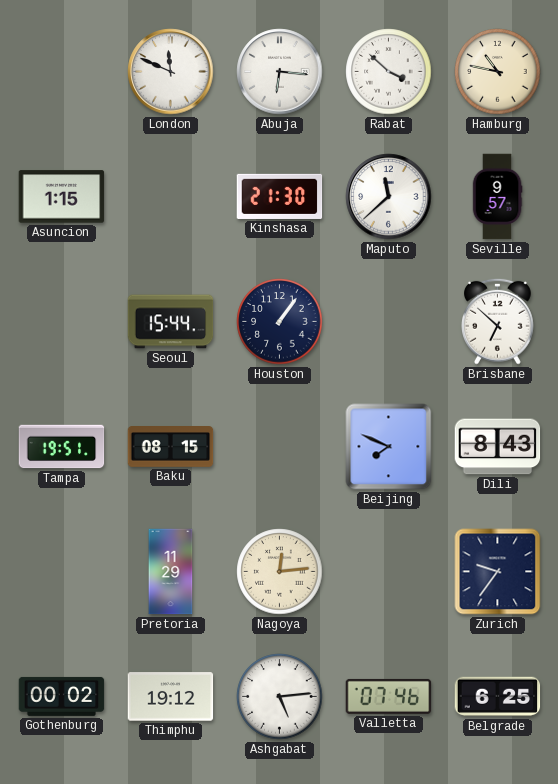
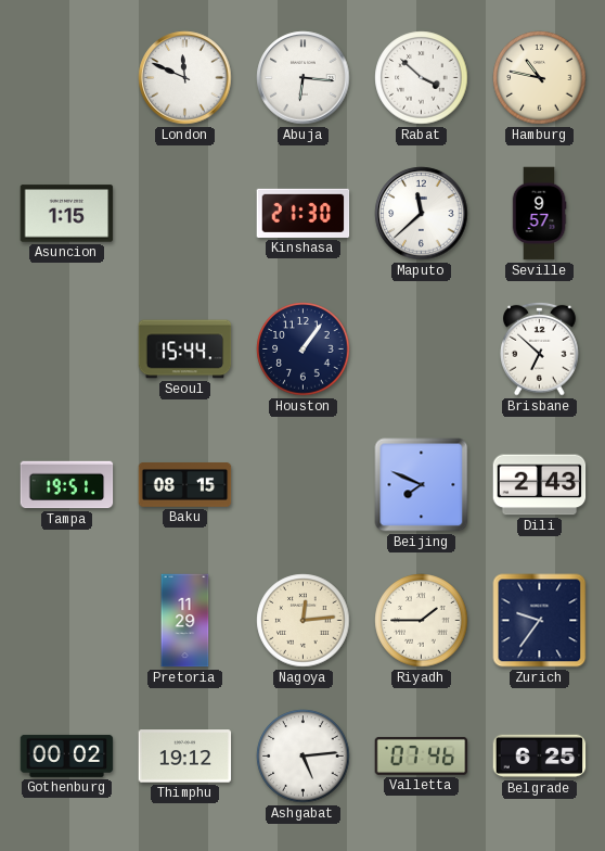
Dili: 8:43 -> 2:43 (540, 485)
Riyadh: none -> 1:45 (422, 621)
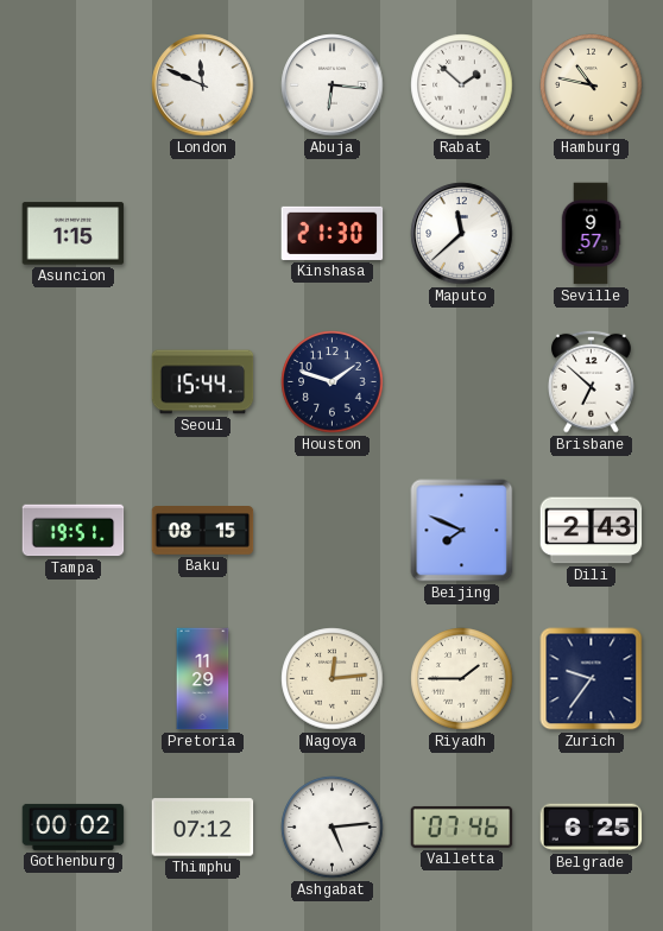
Rabat: 3:52 -> 1:52 (462, 85)
Houston: 1:06 -> 1:48 (333, 382)
Thimphu: 19:12 -> 07:12 (203, 828)
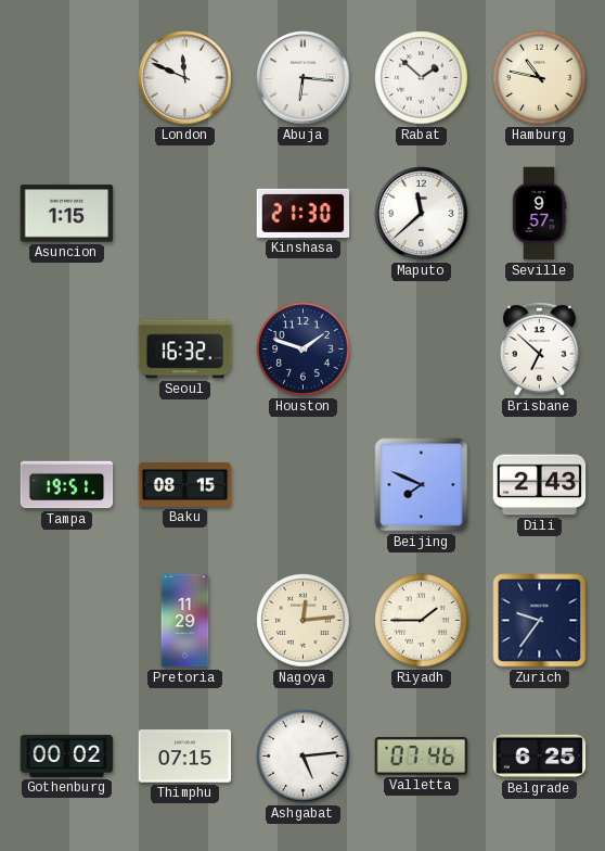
Seoul: 15:44 -> 16:32 (185, 350)
Thimphu: 07:12 -> 07:15 (185, 757)
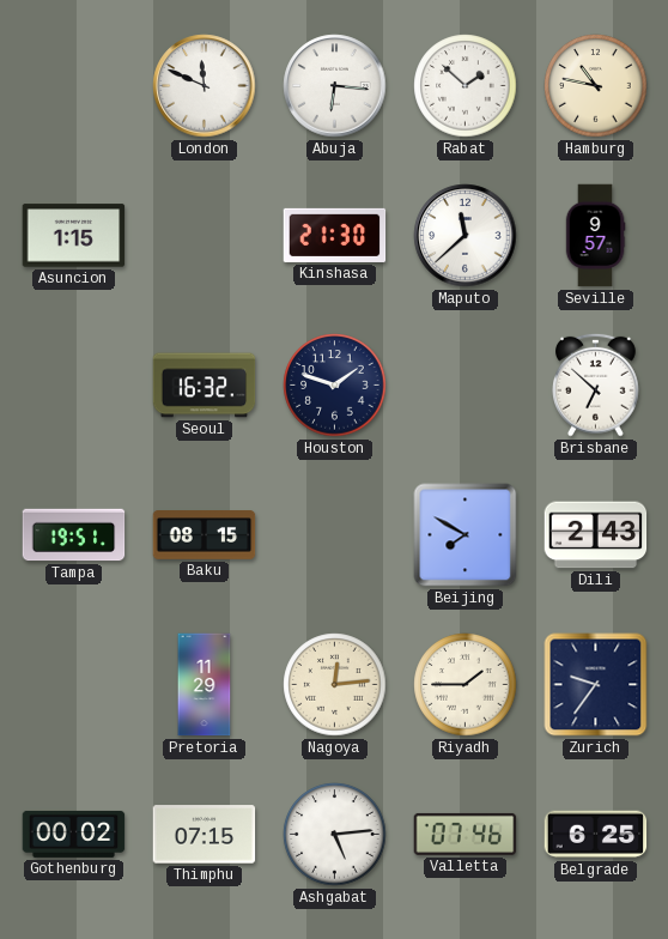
Beijing: 7:49 -> 7:50 (466, 535)
